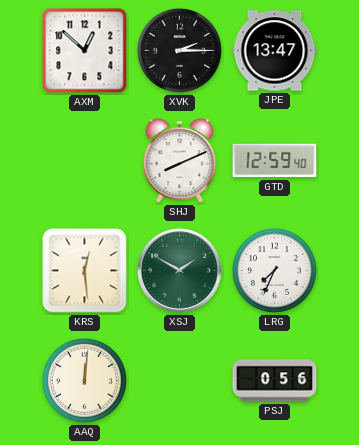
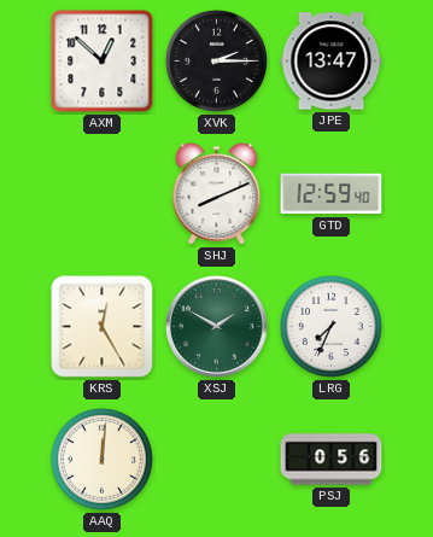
KRS: 12:29 -> 12:25 (103, 327)
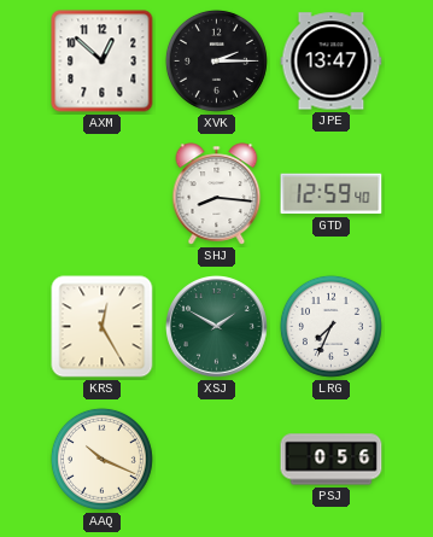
SHJ: 8:11 -> 8:16 (217, 194)
AAQ: 12:01 -> 10:19 (101, 459)
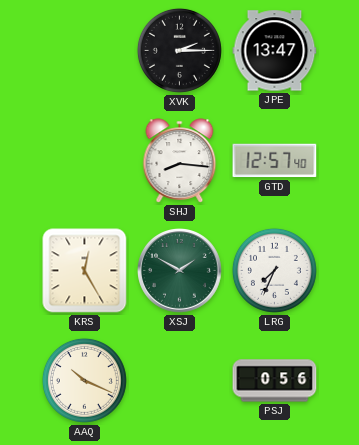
AXM: 12:52 -> none (103, 62)
GTD: 12:59 -> 12:57 (275, 161)
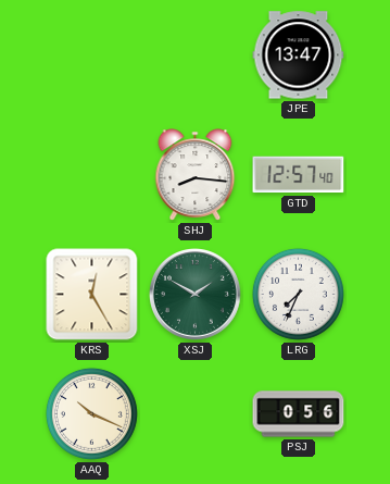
XVK: 2:15 -> none (179, 50)
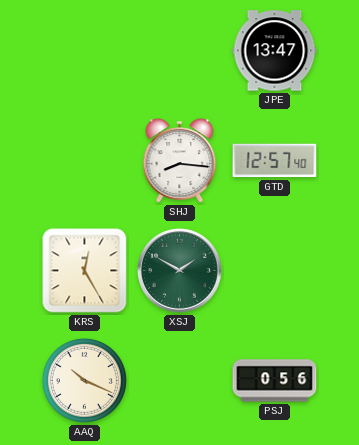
LRG: 7:34 -> none (298, 294)
